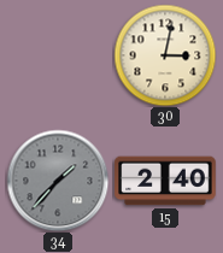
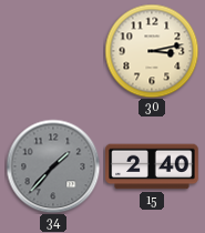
30: 3:02 -> 3:13 (152, 51)
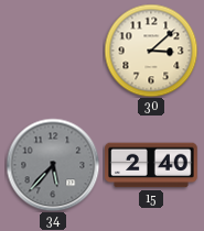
30: 3:13 -> 3:08 (151, 51)
34: 1:37 -> 5:37 (53, 165)
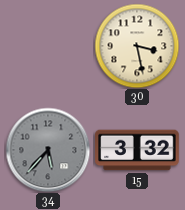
30: 3:08 -> 3:28 (137, 46)
15: 2:40 -> 3:32 (137, 150)
